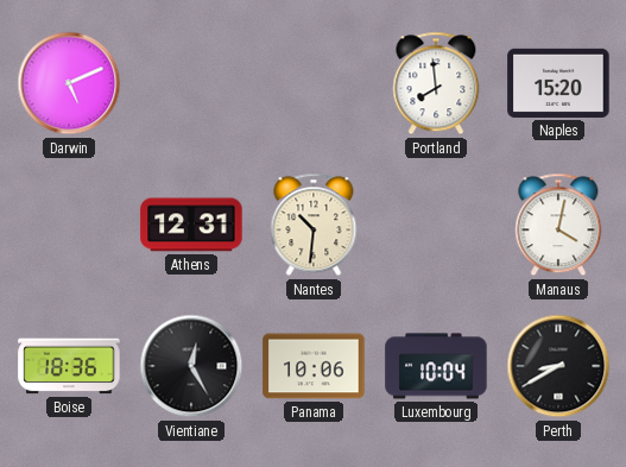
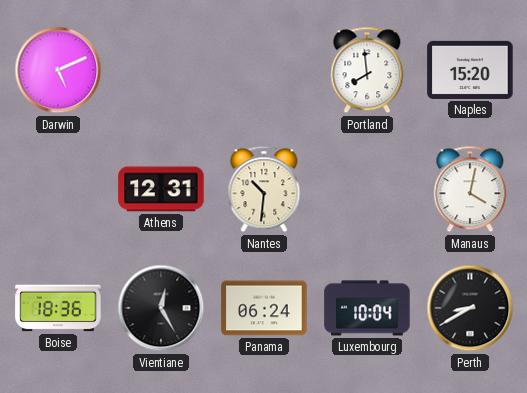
Panama: 10:06 -> 06:24 (264, 308)
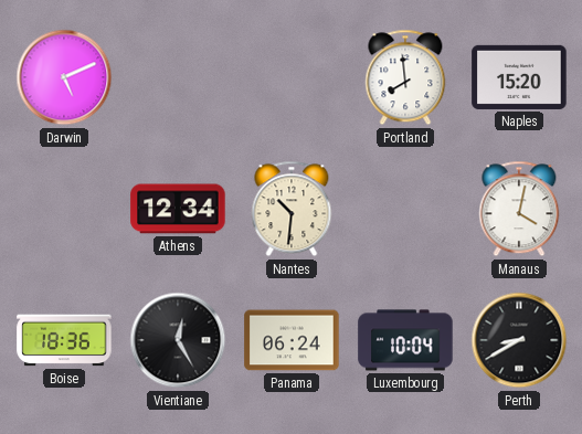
Athens: 12:31 -> 12:34 (178, 209)
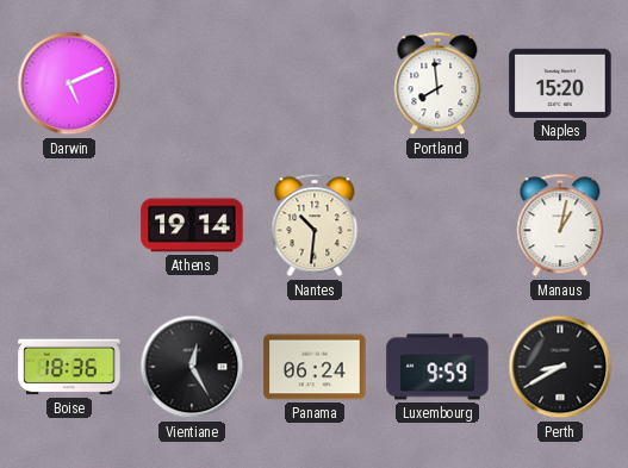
Athens: 12:34 -> 19:14 (192, 225)
Manaus: 4:02 -> 1:02 (560, 225)
Luxembourg: 10:04 -> 9:59 (437, 367)
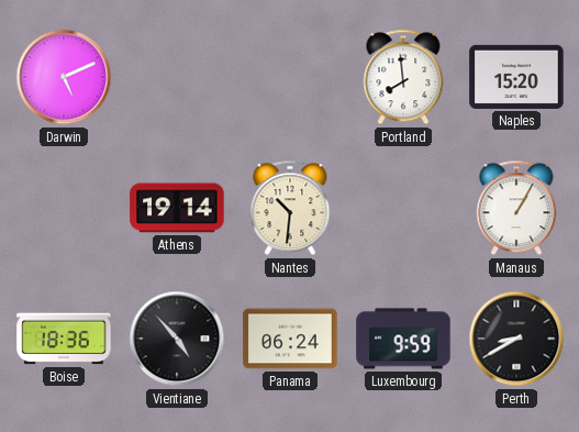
Manaus: 1:02 -> 1:05 (516, 208)
Vientiane: 12:25 -> 4:53 (177, 339)
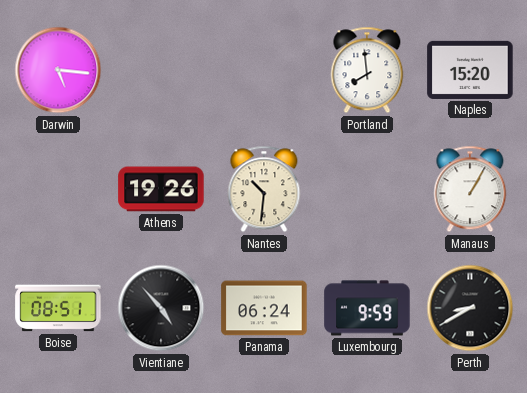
Darwin: 5:11 -> 5:16 (58, 70)
Athens: 19:14 -> 19:26 (161, 189)
Boise: 18:36 -> 08:51 (58, 308)
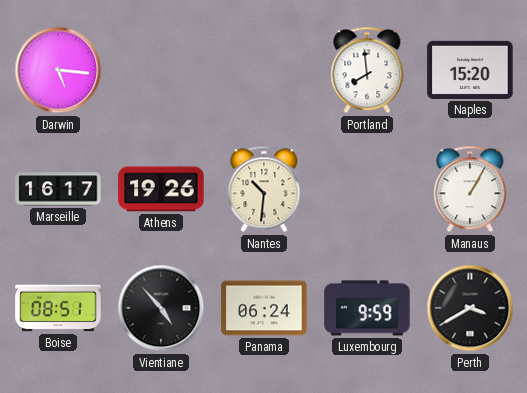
Marseille: none -> 16:17 (58, 189)
Perth: 8:40 -> 3:40 (470, 308)
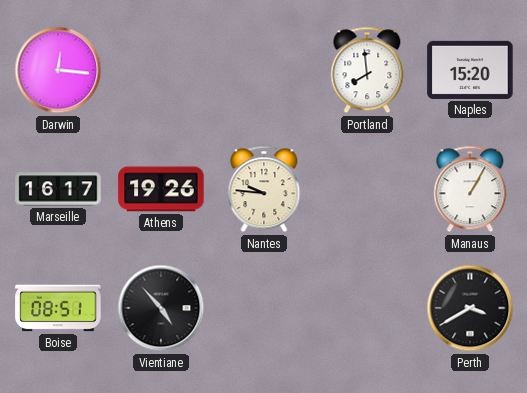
Darwin: 5:16 -> 12:16 (58, 70)
Nantes: 10:31 -> 9:46 (264, 189)
Panama: 06:24 -> none (264, 308)
Luxembourg: 9:59 -> none (367, 308)
